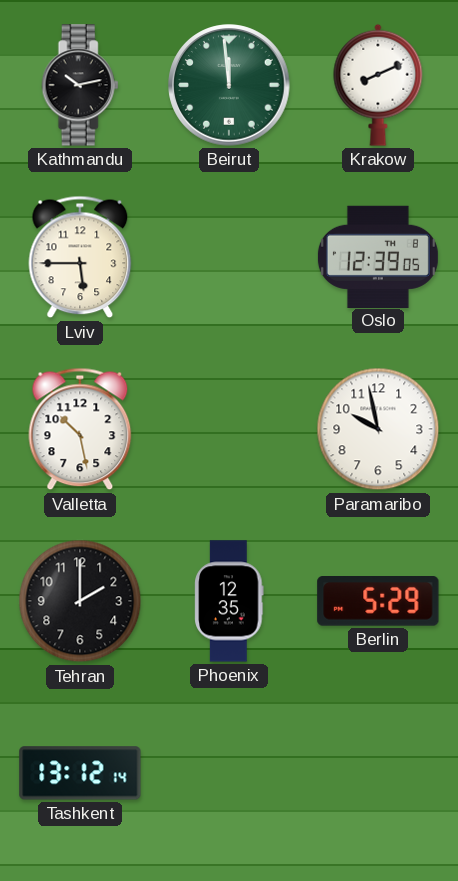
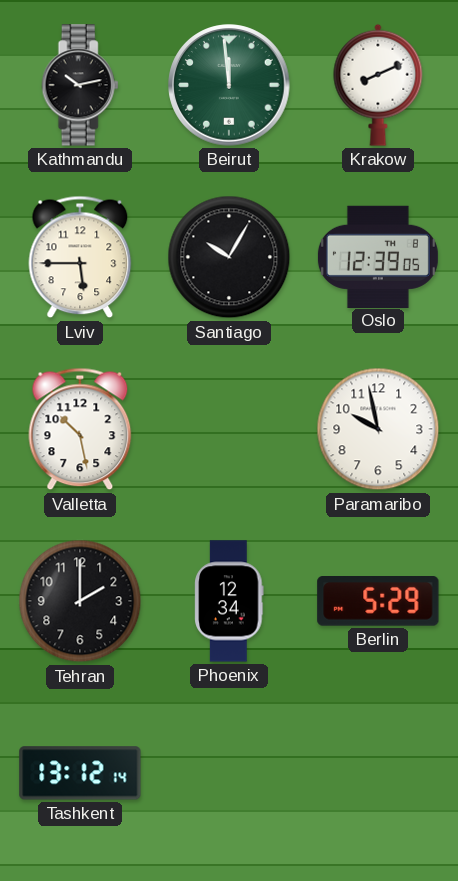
Santiago: none -> 10:05 (229, 257)
Phoenix: 12:35 -> 12:34 (229, 601)
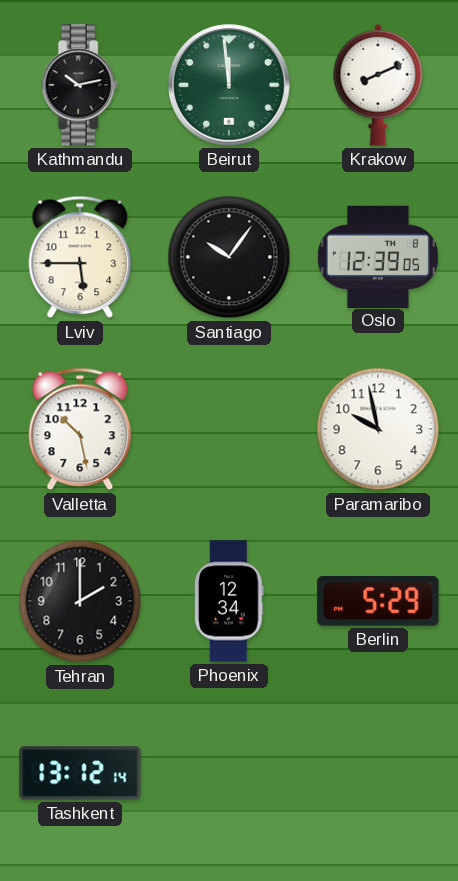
Santiago: 10:05 -> 10:06 (229, 257)
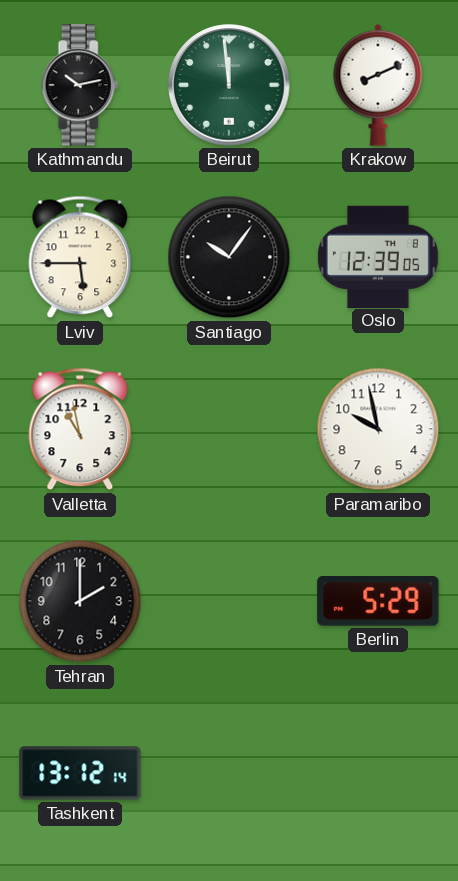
Valletta: 10:28 -> 10:58 (80, 429)
Phoenix: 12:34 -> none (229, 601)
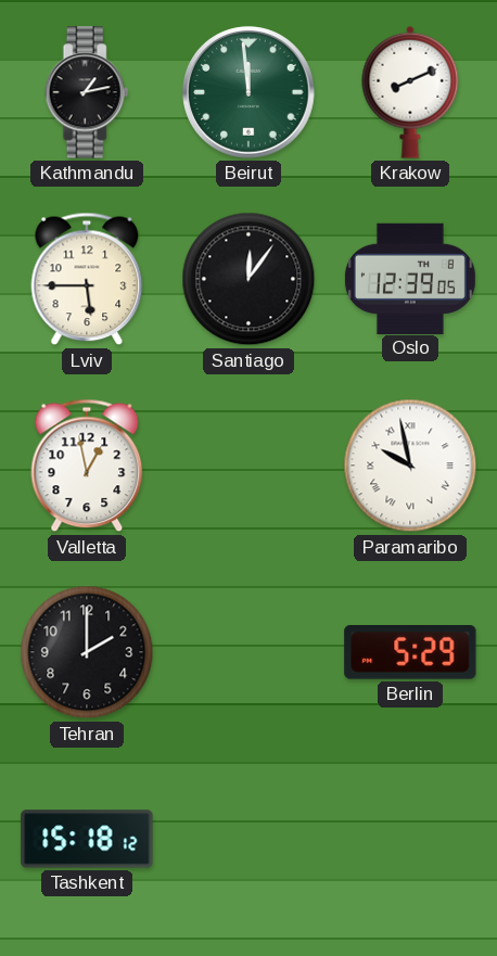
Kathmandu: 10:13 -> 1:13 (87, 92)
Santiago: 10:06 -> 12:06 (248, 279)
Valletta: 10:58 -> 12:58 (87, 466)
Paramaribo numerals: Arabic -> Roman (410, 466)
Tashkent: 13:12 -> 15:18 (87, 839)
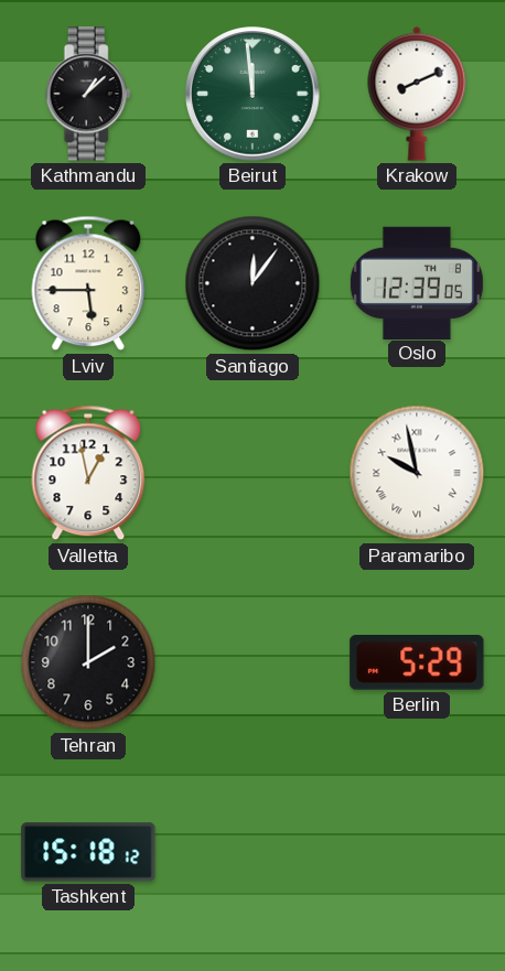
Kathmandu: 1:13 -> 1:08 (88, 94)
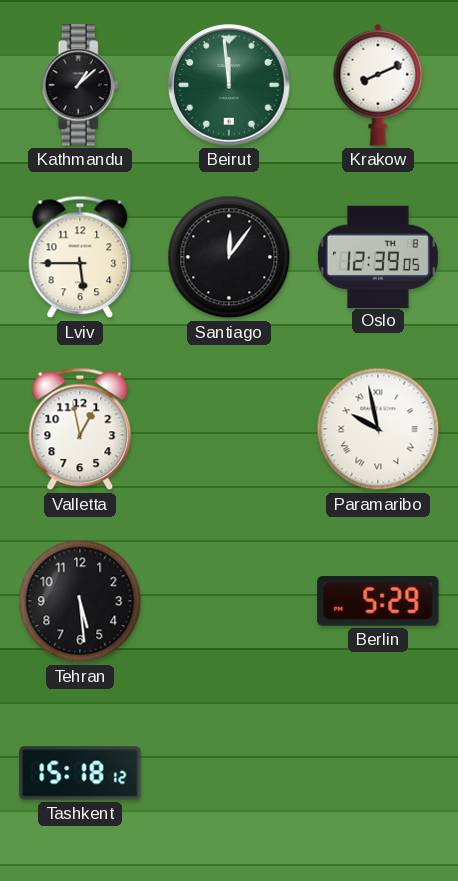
Tehran: 2:00 -> 5:29 (80, 601)
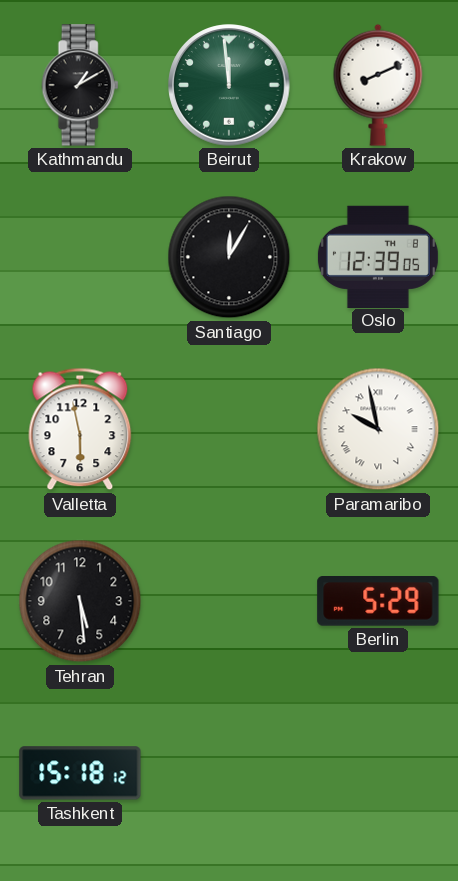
Kathmandu: 1:08 -> 1:10 (80, 85)
Lviv: 5:45 -> none (80, 257)
Santiago: 12:06 -> 12:05 (229, 257)
Valletta: 12:58 -> 5:58 (80, 429)
